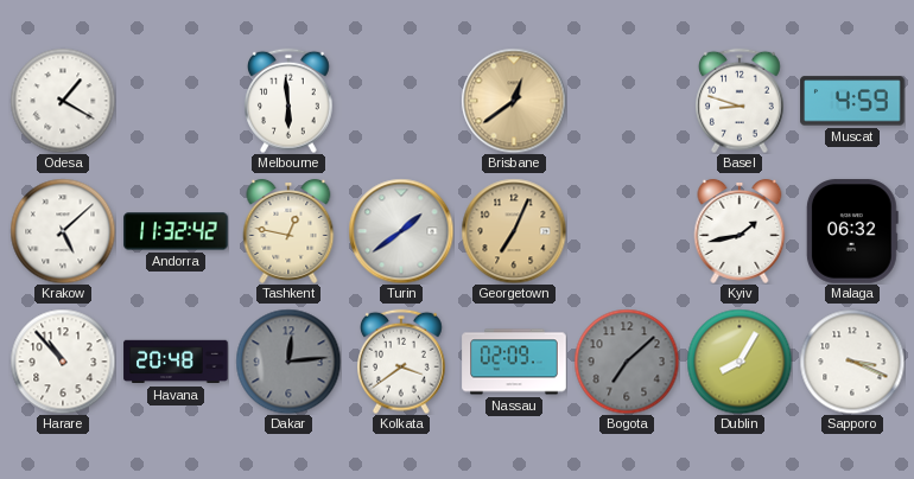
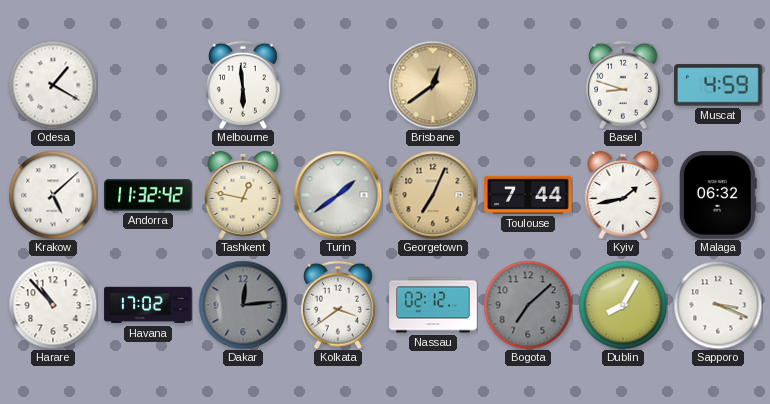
Toulouse: none -> 7:44 (528, 195)
Havana: 20:48 -> 17:02 (148, 305)
Nassau: 02:09 -> 02:12 (433, 305)
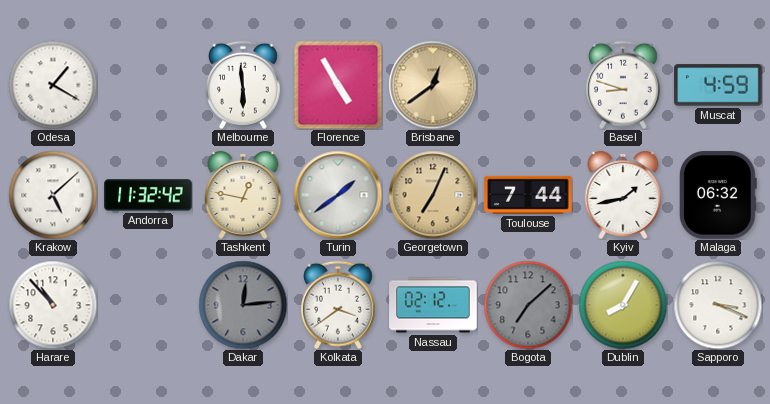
Florence: none -> 4:55 (338, 85)
Havana: 17:02 -> none (148, 305)
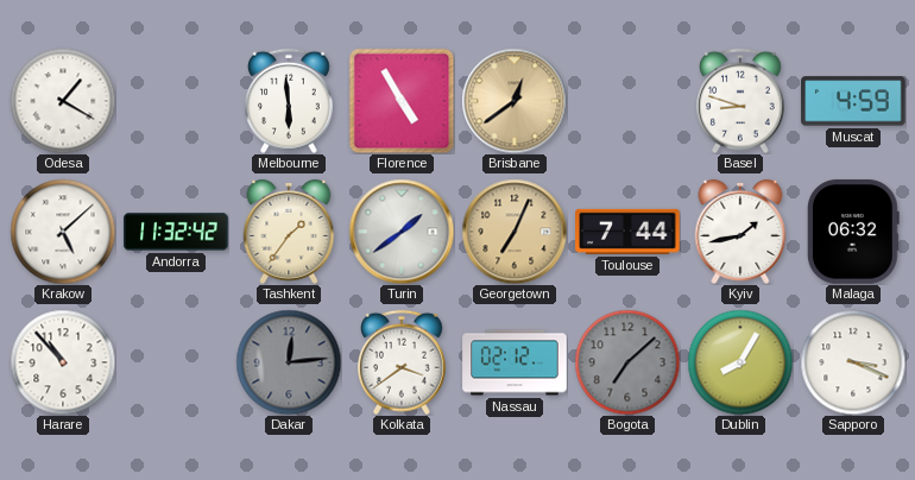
Tashkent: 12:47 -> 1:36 (289, 232)
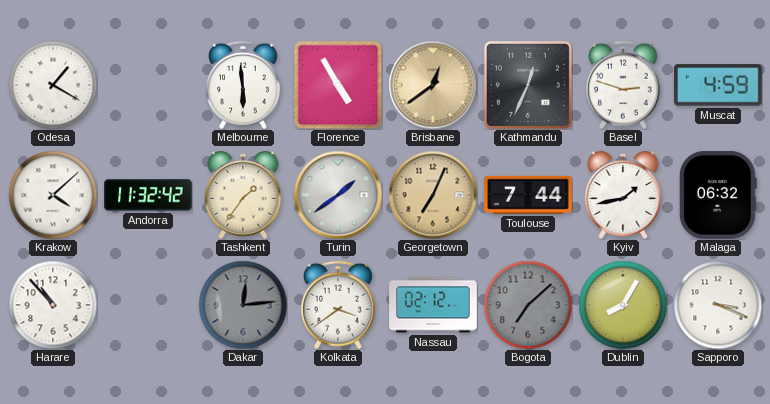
Kathmandu: none -> 12:34 (528, 85)
Basel: 8:48 -> 2:48 (624, 85)
Krakow: 5:08 -> 4:08 (53, 195)
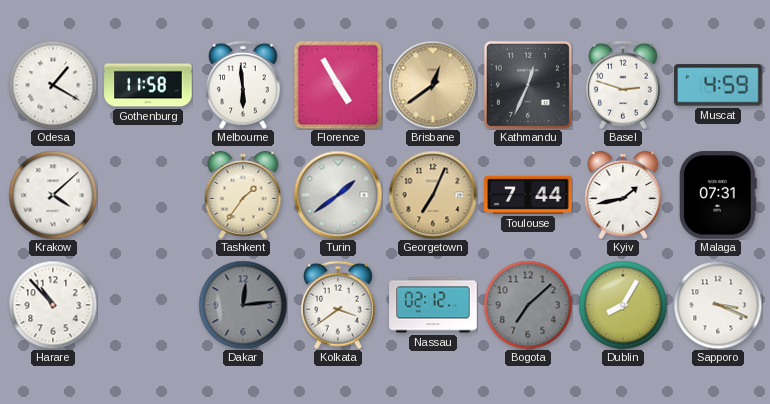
Gothenburg: none -> 11:58 (148, 85)
Andorra: 11:32 -> none (148, 195)
Malaga: 06:32 -> 07:31 (718, 195)
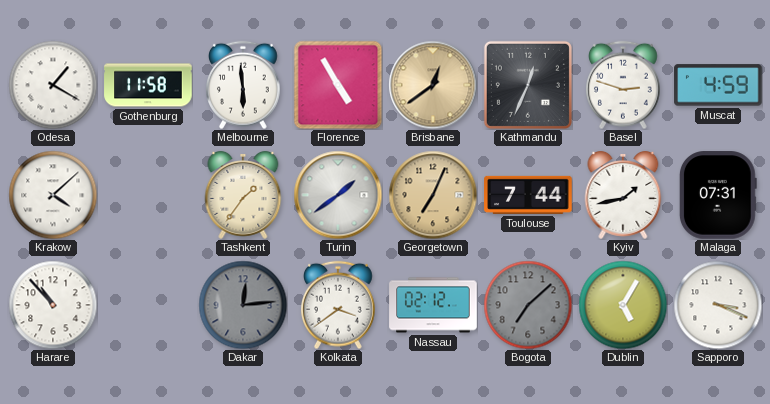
Dublin: 8:05 -> 5:05 (623, 305)
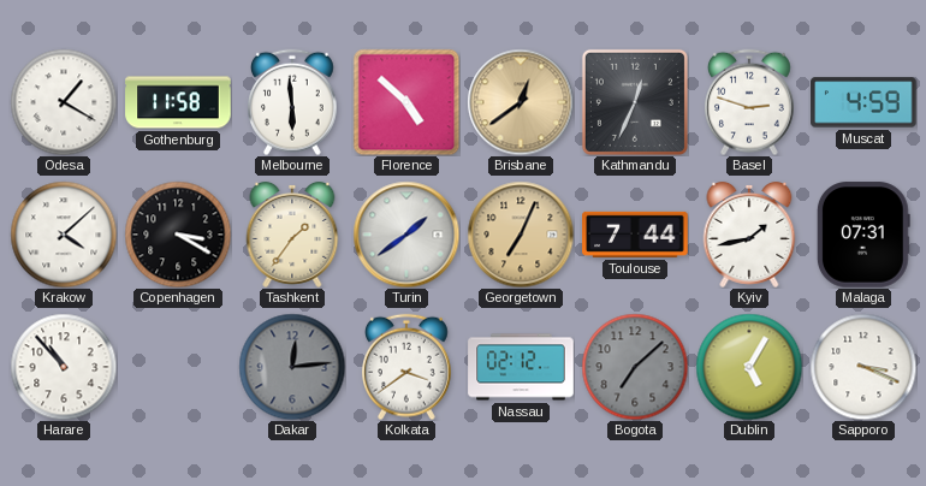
Florence: 4:55 -> 4:52 (406, 102)
Copenhagen: none -> 3:20 (178, 235)
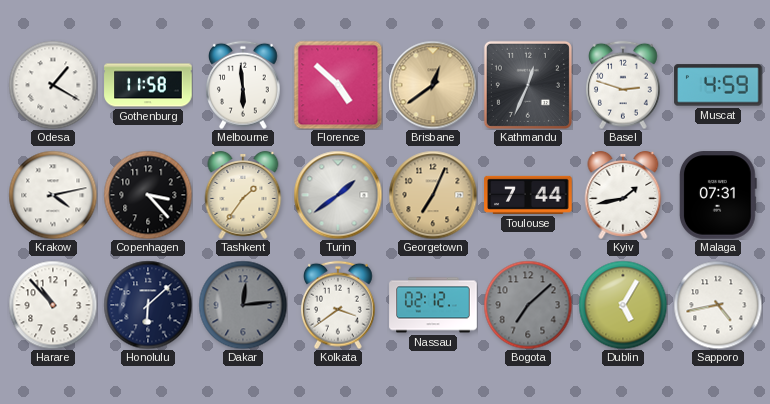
Krakow: 4:08 -> 4:13 (53, 195)
Copenhagen: 3:20 -> 3:23 (148, 195)
Honolulu: none -> 6:08 (148, 305)
Sapporo: 3:19 -> 4:43 (718, 305)
